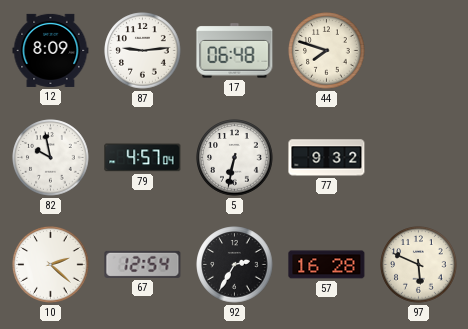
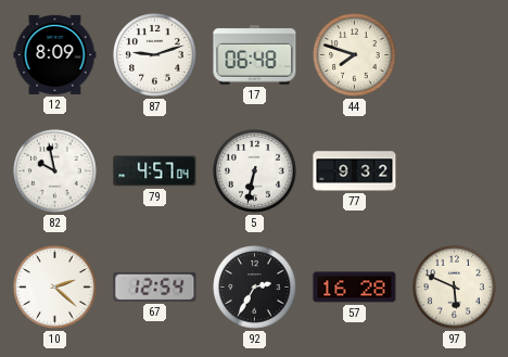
87: 9:14 -> 9:12 (155, 55)
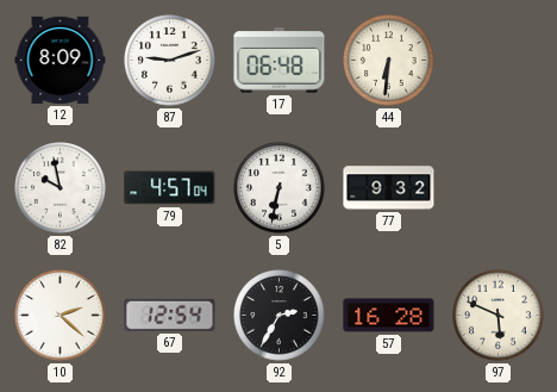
44: 7:48 -> 6:31 (389, 61)
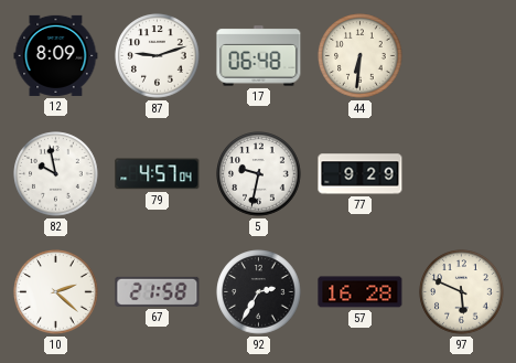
5: 6:32 -> 9:32 (259, 174)
77: 9:32 -> 9:29 (361, 174)
67: 12:54 -> 21:58 (158, 291)
